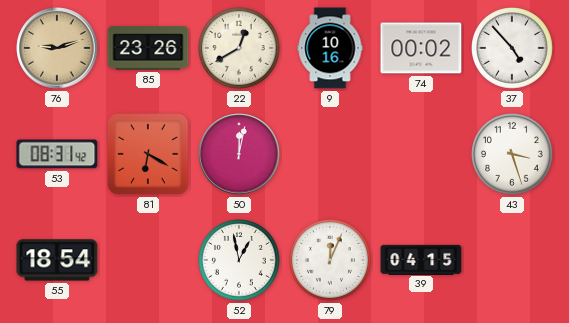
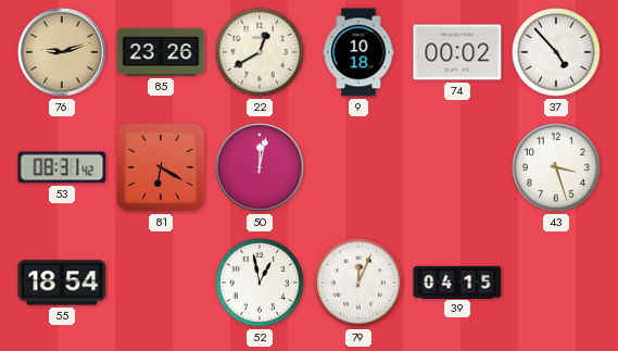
9: 10:16 -> 10:18 (358, 52)
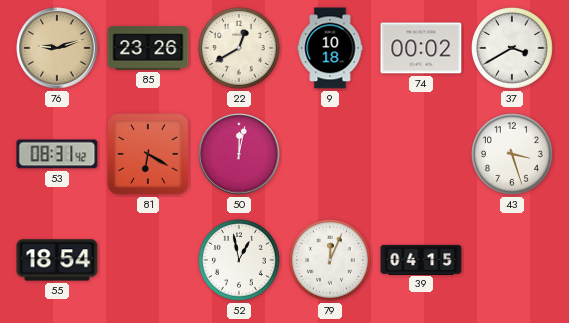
37: 4:53 -> 3:40 (513, 49)
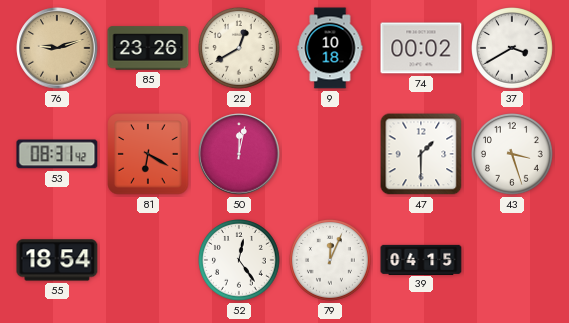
47: none -> 1:30 (421, 154)
52: 12:58 -> 12:24 (240, 261)
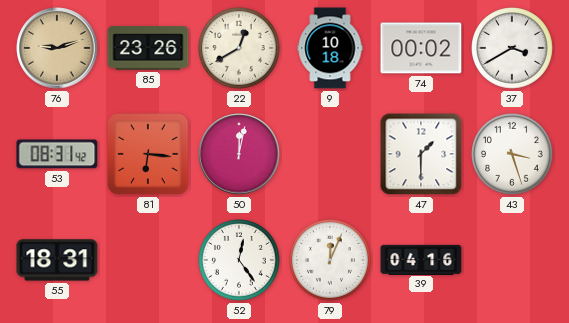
81: 6:20 -> 6:16 (148, 154)
55: 18:54 -> 18:31 (57, 260)
39: 04:15 -> 04:16 (421, 259)
